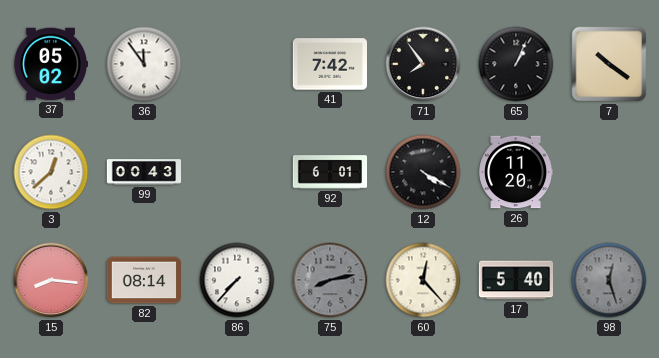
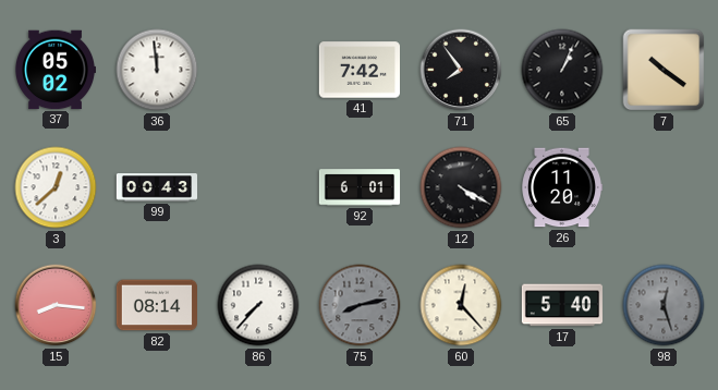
36: 11:54 -> 11:59 (157, 70)
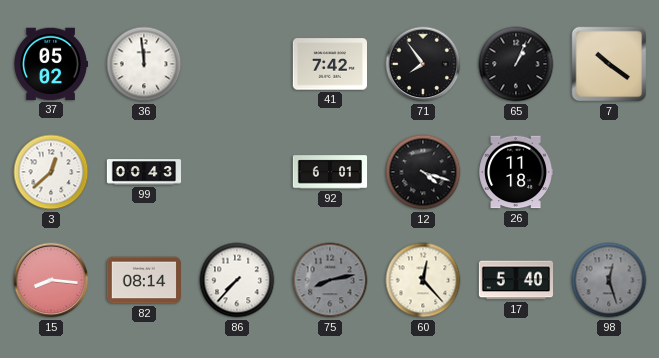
12: 4:20 -> 4:18 (423, 172)
26: 11:20 -> 11:18 (515, 172)
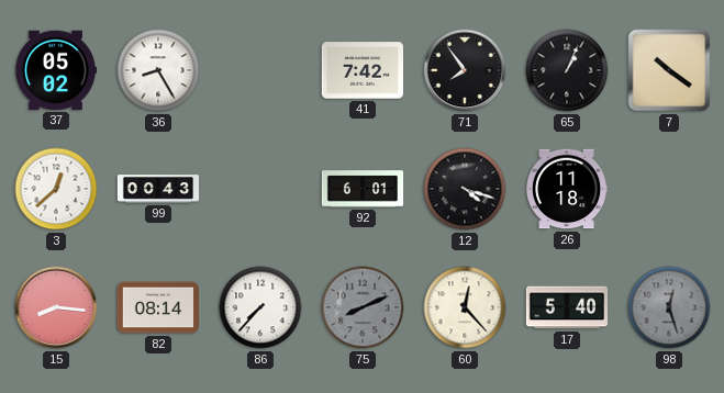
36: 11:59 -> 8:25 (158, 70)
75: 8:13 -> 8:11 (363, 307)
